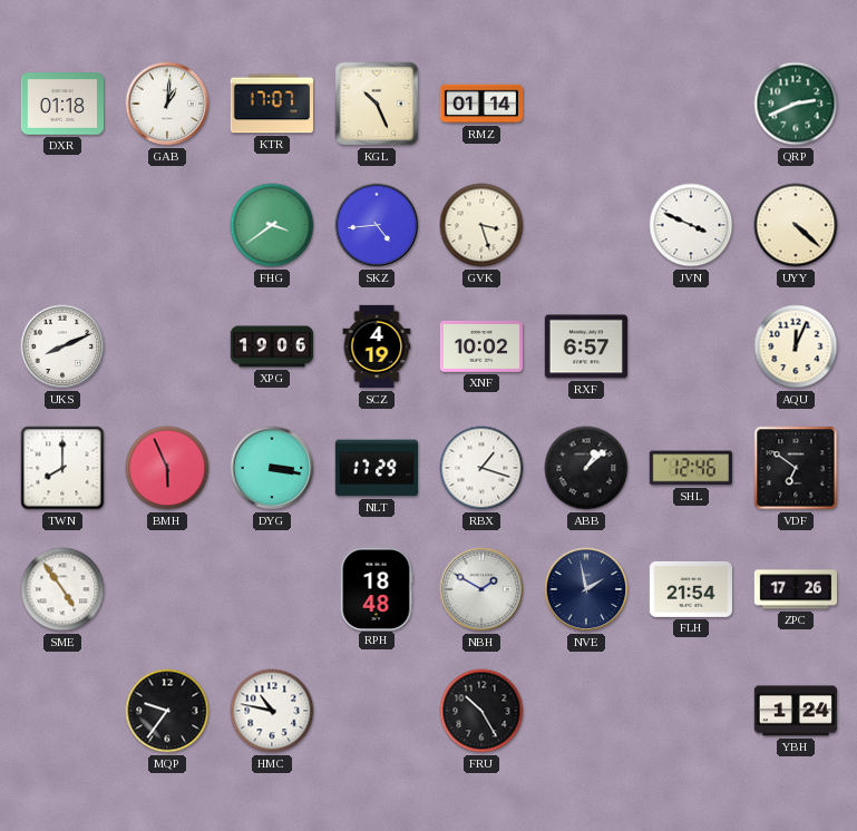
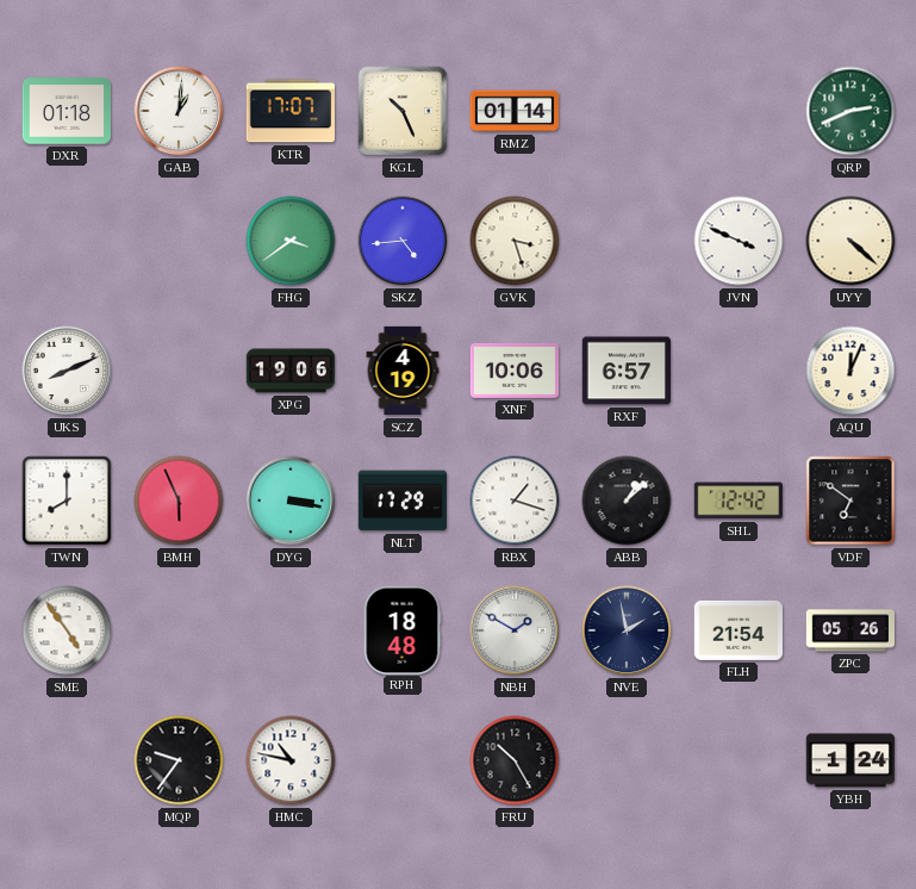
XNF: 10:02 -> 10:06 (513, 371)
SHL: 12:46 -> 12:42 (739, 501)
ZPC: 17:26 -> 05:26 (849, 630)
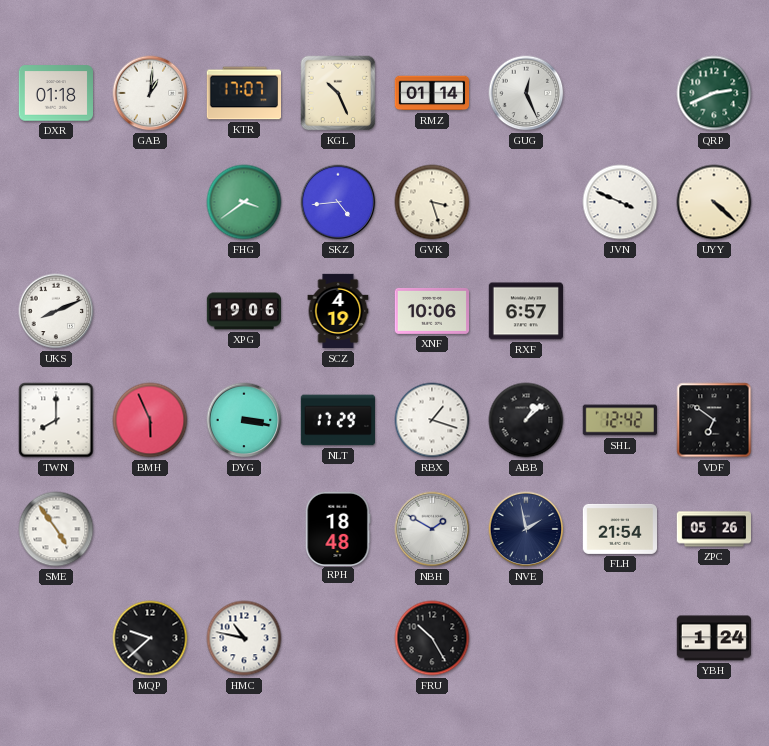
GUG: none -> 12:26 (526, 93)
AQU: 12:04 -> none (850, 371)
MQP: 9:36 -> 9:38 (150, 638)
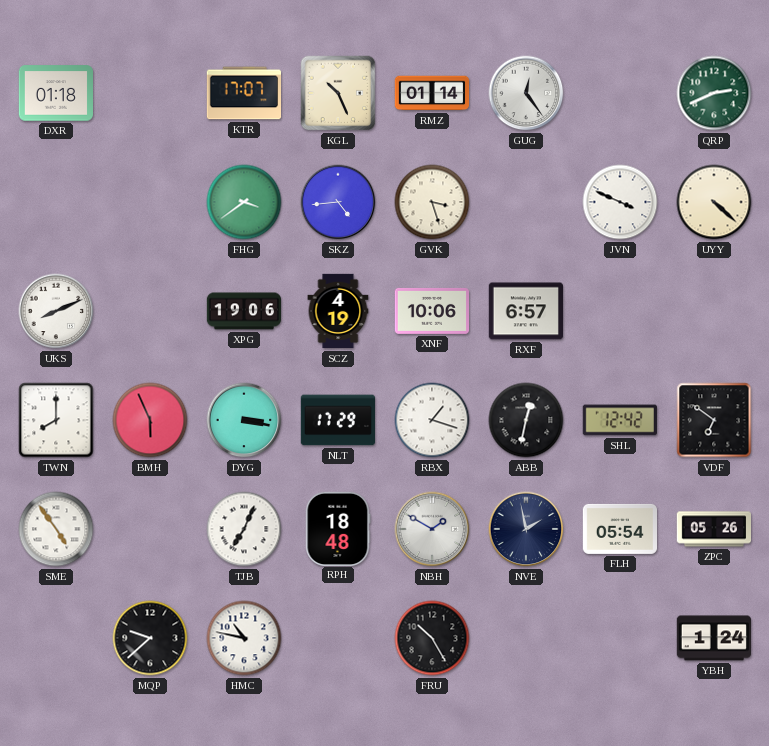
GAB: 1:01 -> none (150, 93)
GUG: 12:26 -> 12:24 (526, 93)
ABB: 1:08 -> 12:32 (526, 420)
TJB: none -> 7:04 (244, 529)
FLH: 21:54 -> 05:54 (619, 529)
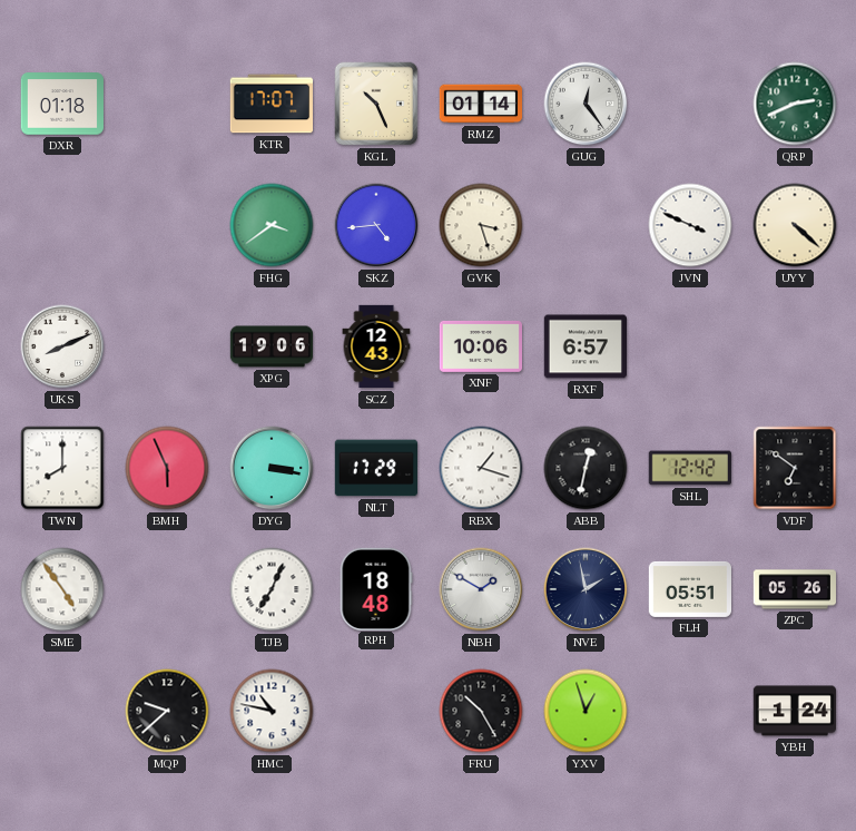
SCZ: 4:19 -> 12:43 (376, 346)
FLH: 05:54 -> 05:51 (689, 589)
YXV: none -> 12:57 (586, 711)
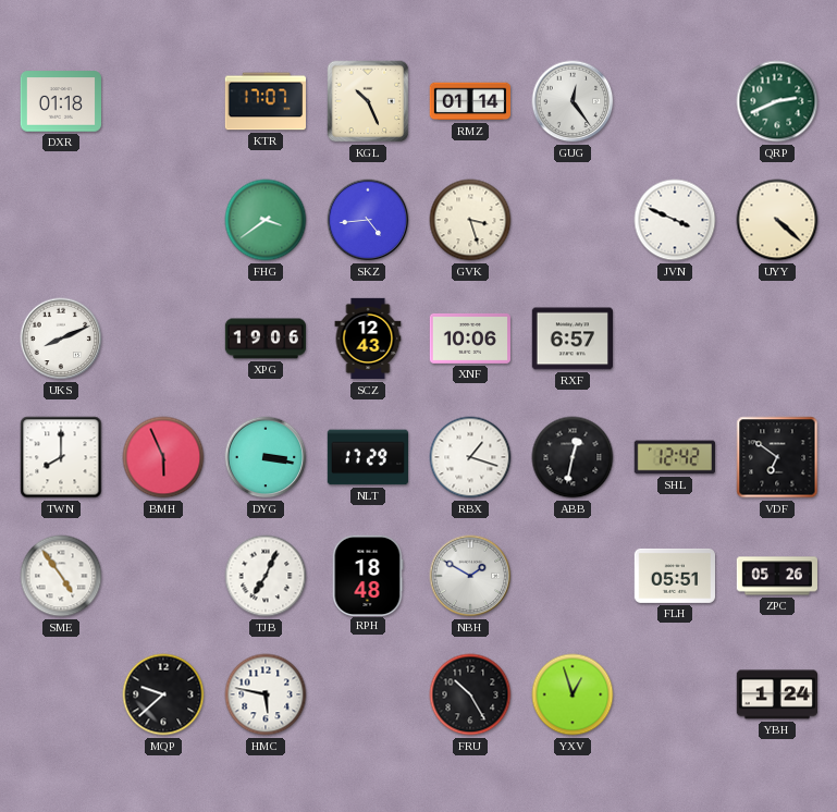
NVE: 1:58 -> none (586, 589)
HMC: 10:47 -> 5:47 (266, 694)
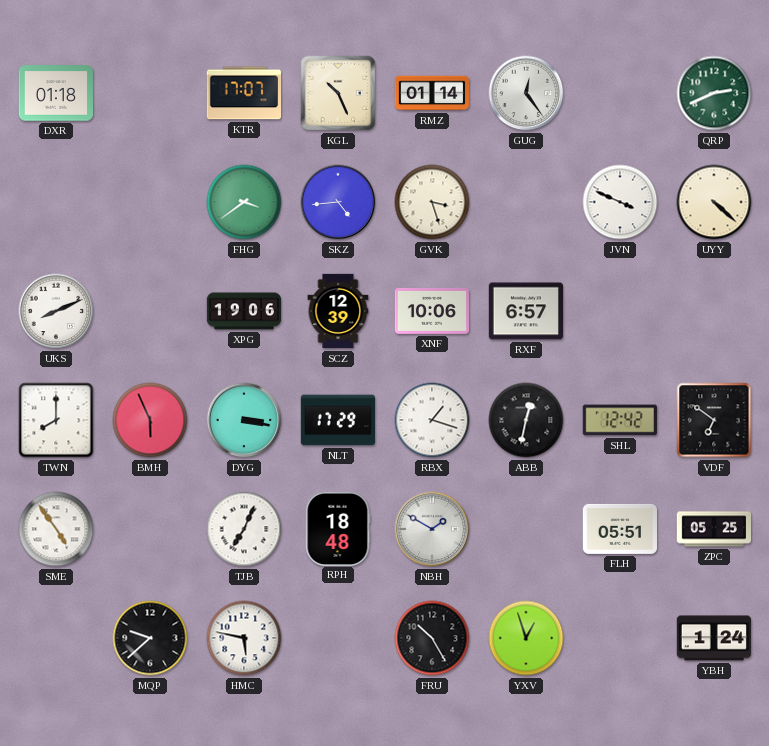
SCZ: 12:43 -> 12:39 (338, 311)
ZPC: 05:26 -> 05:25 (713, 529)
